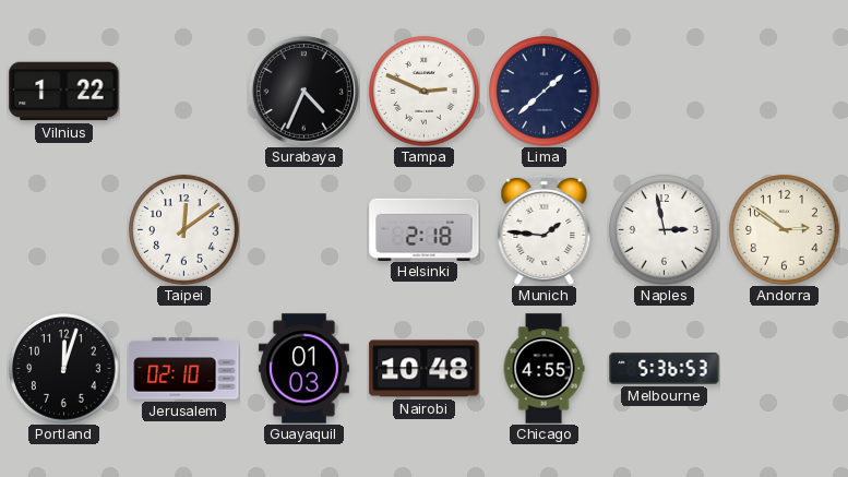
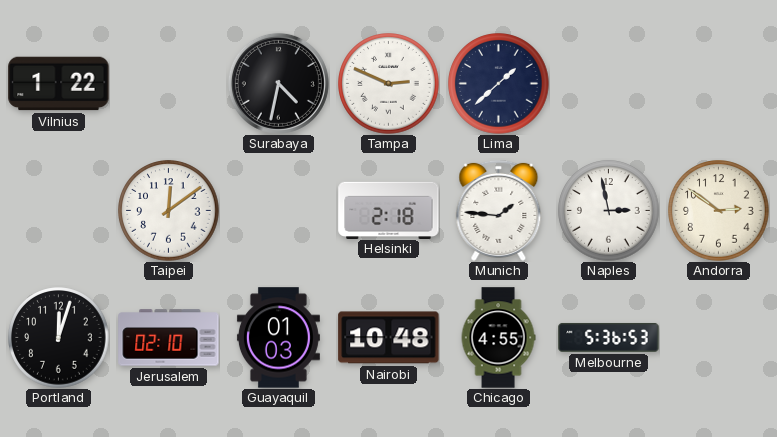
Surabaya: 4:34 -> 4:32 (278, 83)
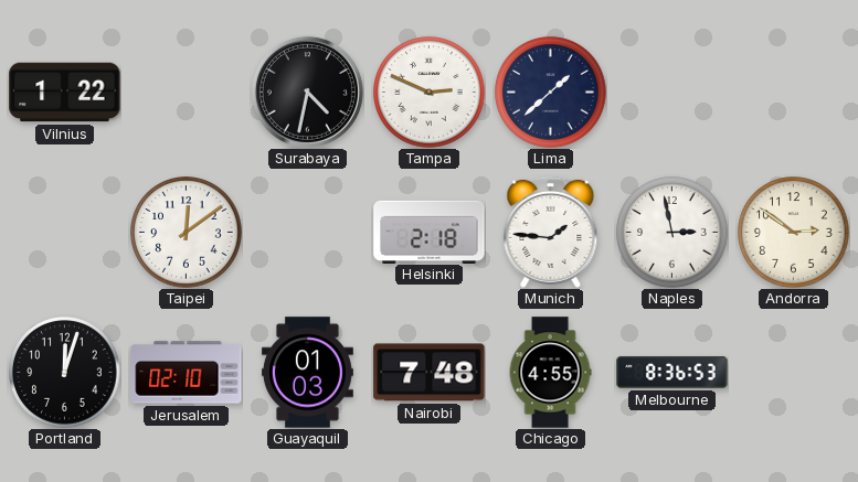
Nairobi: 10:48 -> 7:48 (430, 373)
Melbourne: 5:36 -> 8:36 (672, 372)
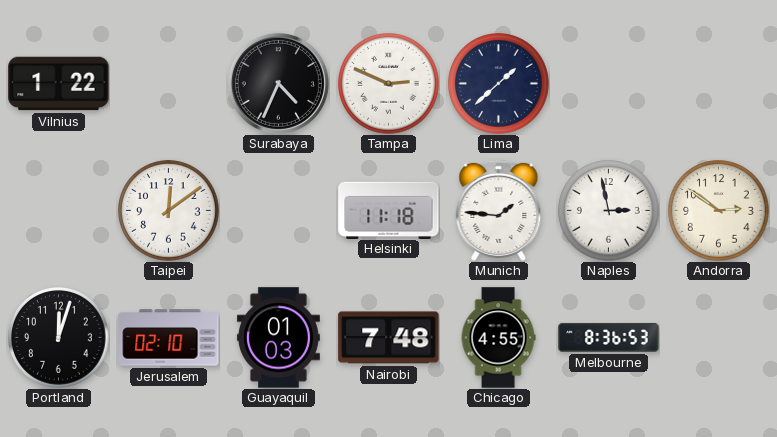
Surabaya: 4:32 -> 4:34 (278, 83)
Helsinki: 2:18 -> 11:18 (389, 210)
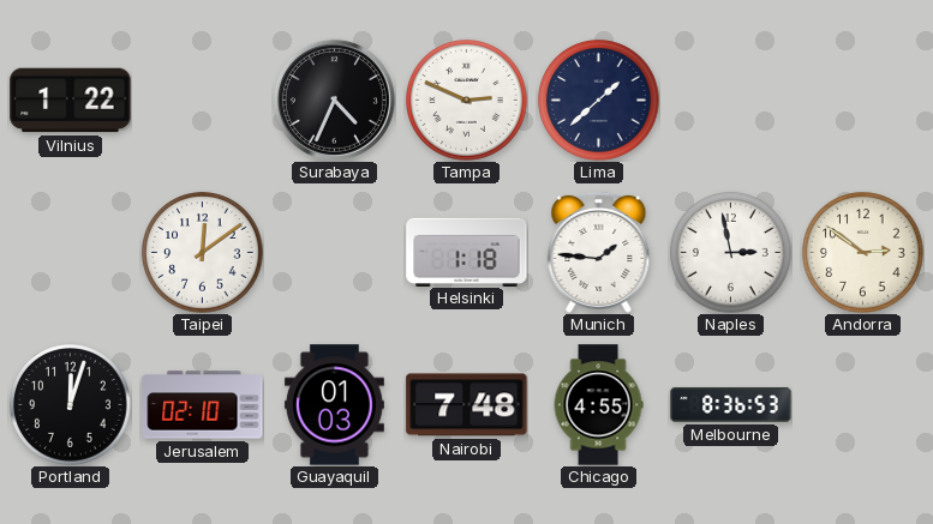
Helsinki: 11:18 -> 1:18 (467, 252)
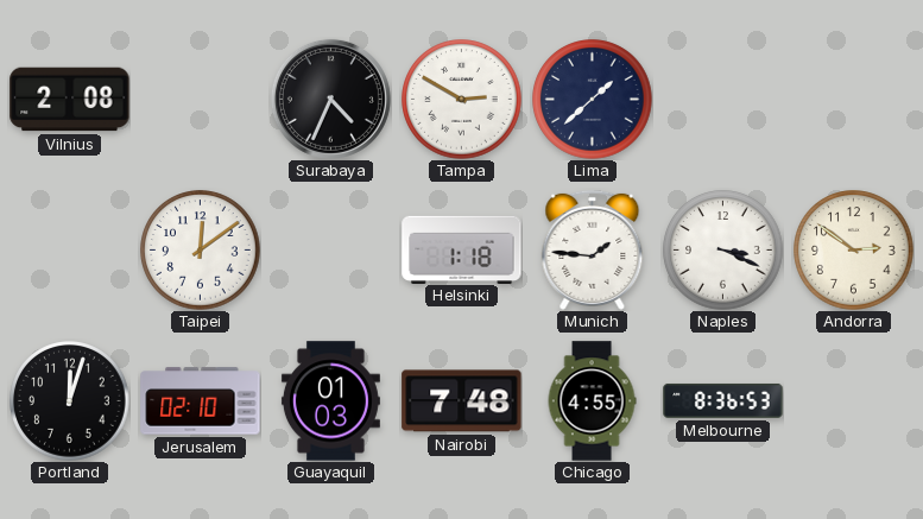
Vilnius: 1:22 -> 2:08 (70, 100)
Tampa: 2:49 -> 2:50 (462, 100)
Naples: 2:58 -> 3:19 (723, 251)
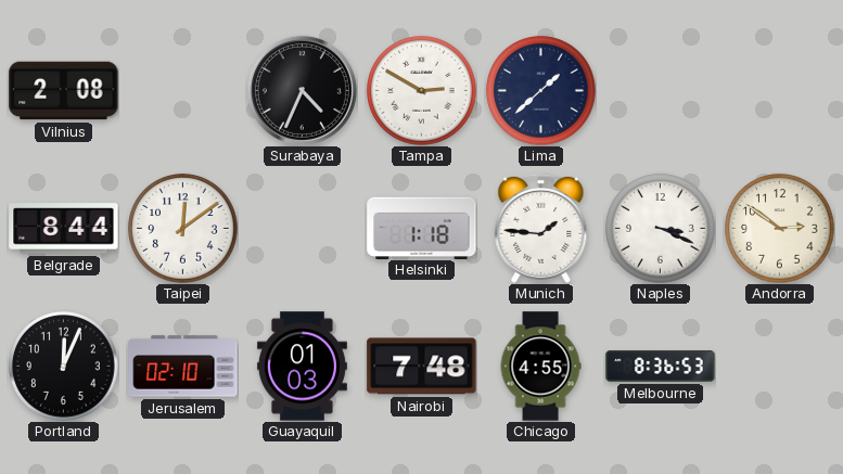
Belgrade: none -> 8:44 (64, 229)
Portland: 12:03 -> 12:04 (64, 367)
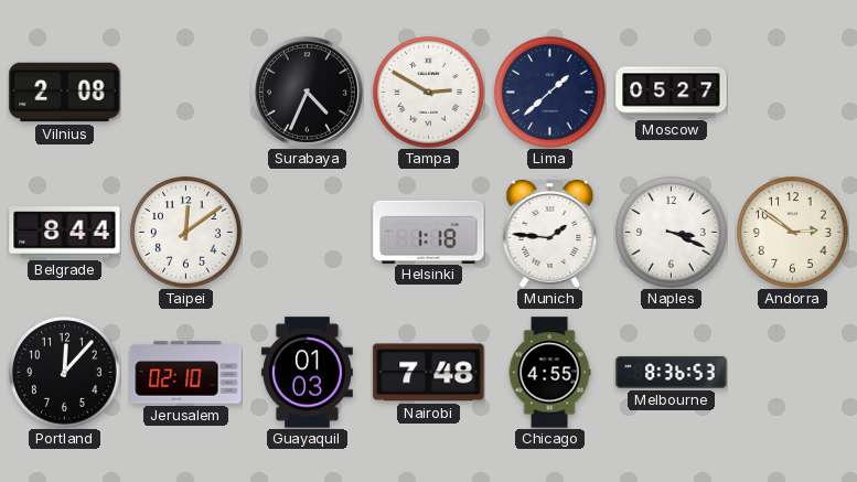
Moscow: none -> 05:27 (672, 93)
Portland: 12:04 -> 12:07 (65, 373)
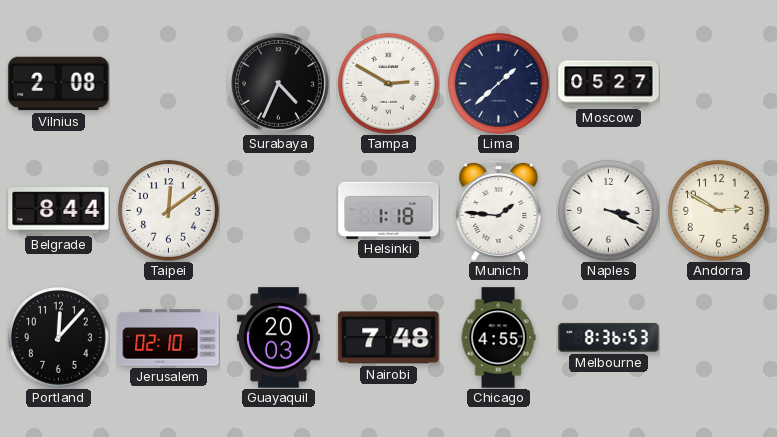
Andorra: 2:51 -> 2:50 (719, 211)
Guayaquil: 01:03 -> 20:03 (278, 338)
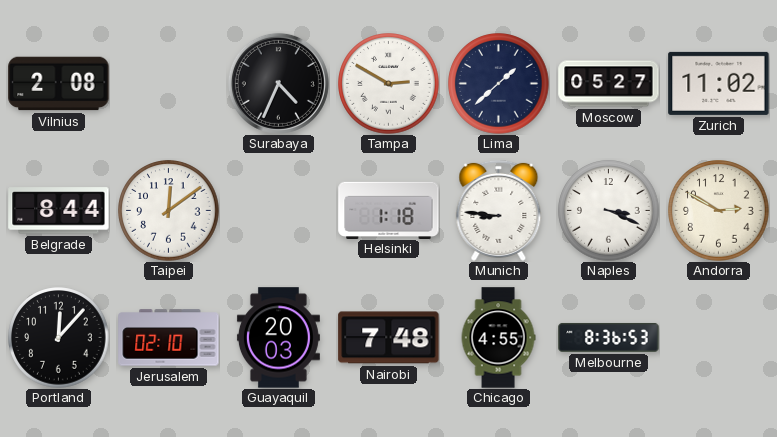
Zurich: none -> 11:02 (719, 83)
Munich: 1:46 -> 8:46 (499, 210)
